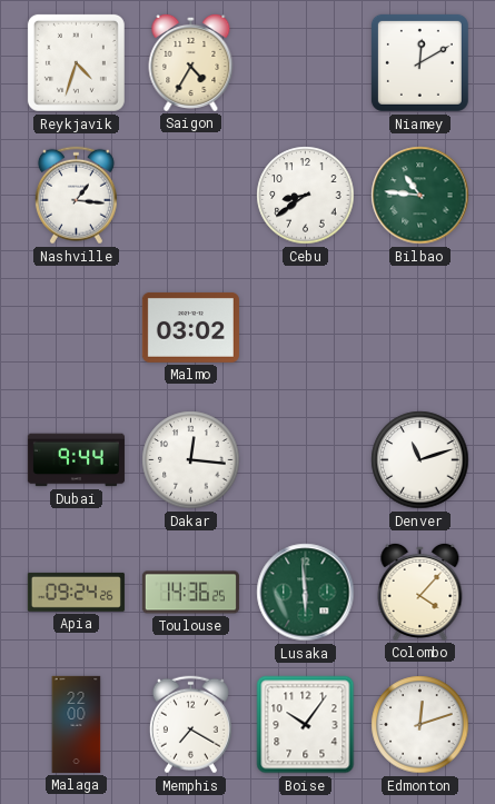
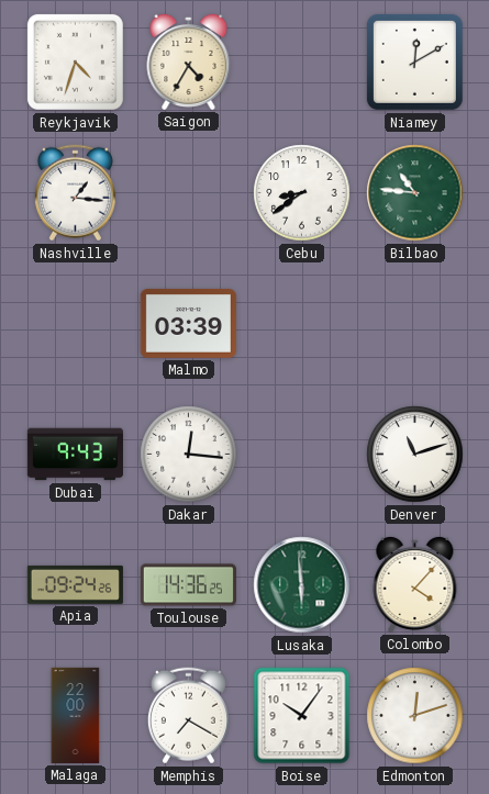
Malmo: 03:02 -> 03:39 (188, 323)
Dubai: 9:44 -> 9:43 (75, 455)
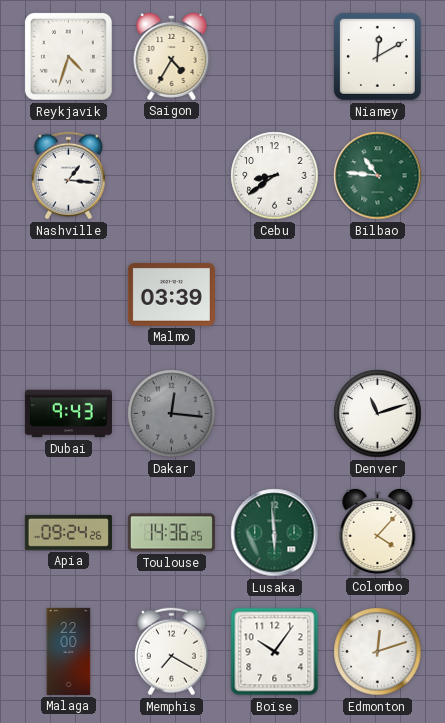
Dakar dial: white -> grey (172, 414)
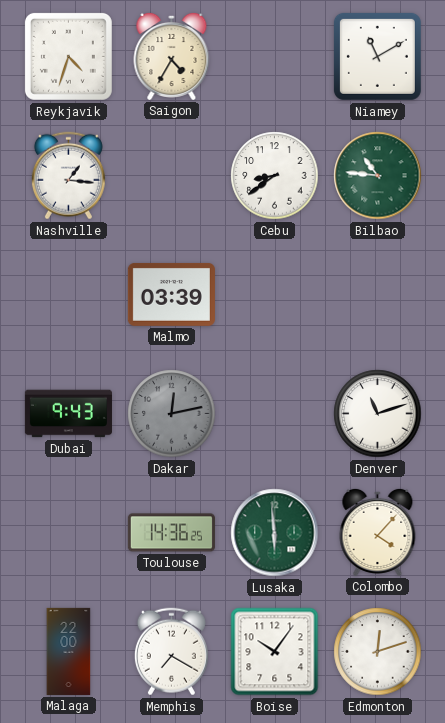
Niamey: 12:10 -> 11:10 (377, 56)
Dakar: 12:16 -> 12:13 (172, 414)
Apia: 09:24 -> none (68, 532)
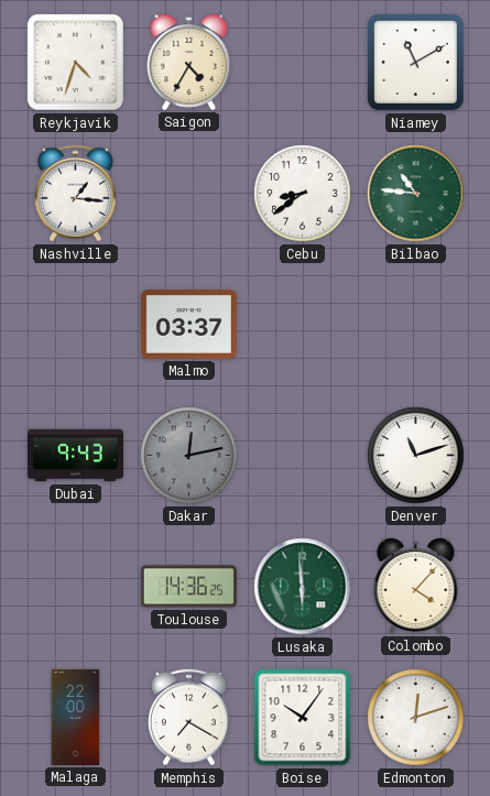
Malmo: 03:39 -> 03:37 (188, 324)
